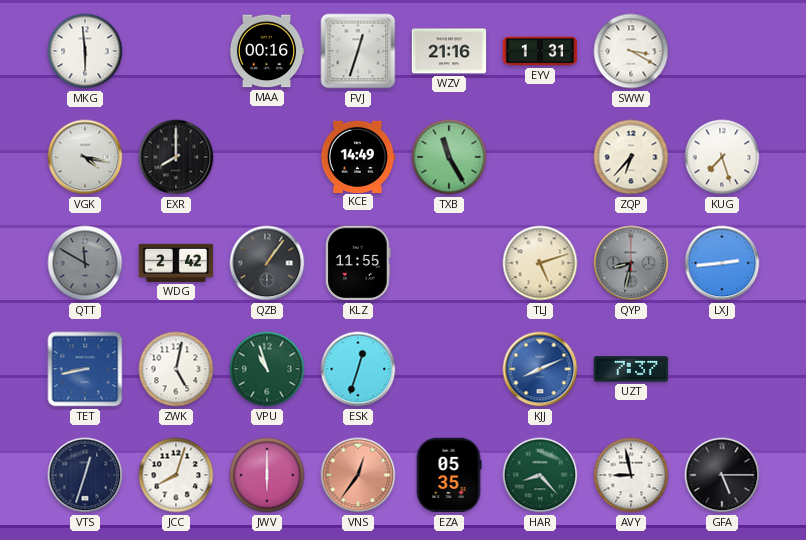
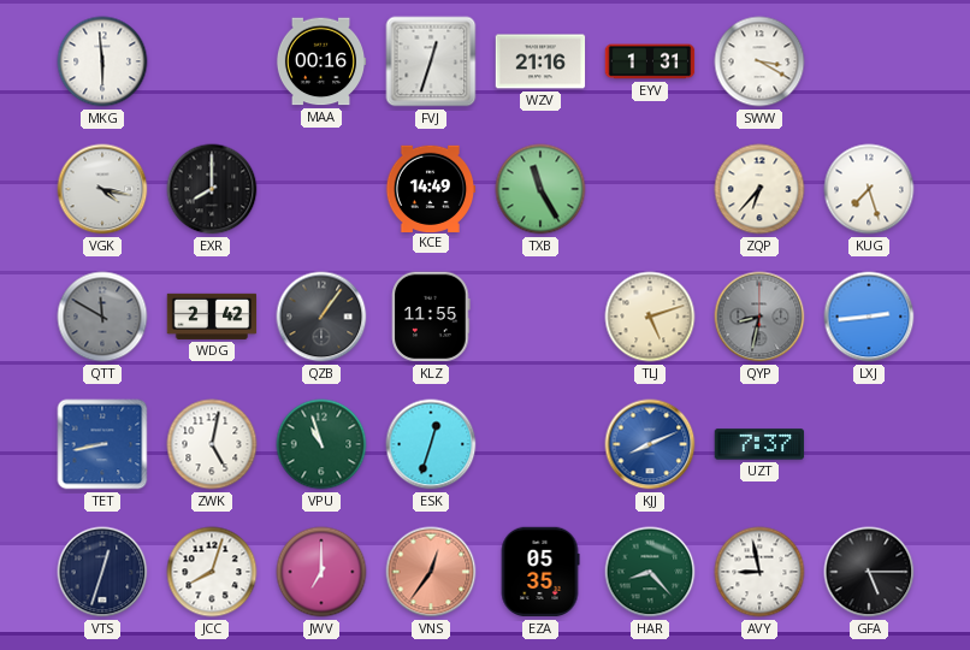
JWV: 6:00 -> 7:00 (321, 572)
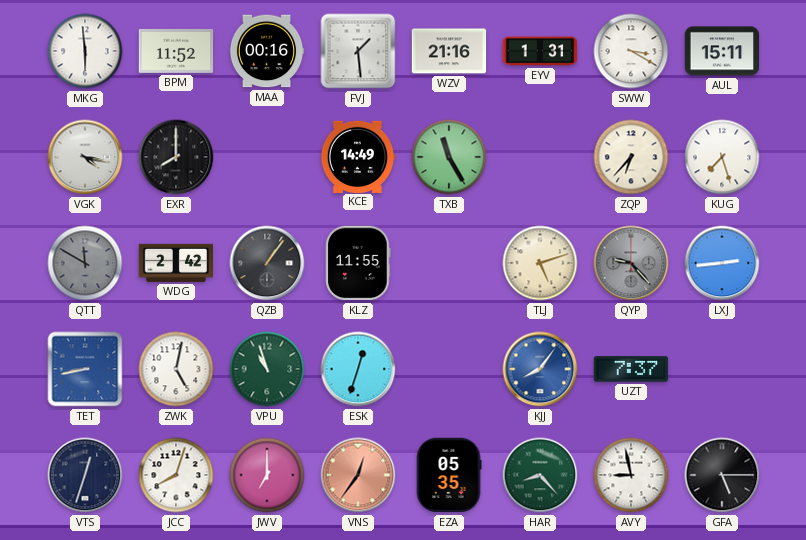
BPM: none -> 11:52 (176, 51)
FVJ: 12:33 -> 1:29 (358, 51)
AUL: none -> 15:11 (722, 51)
QYP: 8:32 -> 9:23 (631, 263)
KJJ: 8:11 -> 8:06 (540, 369)
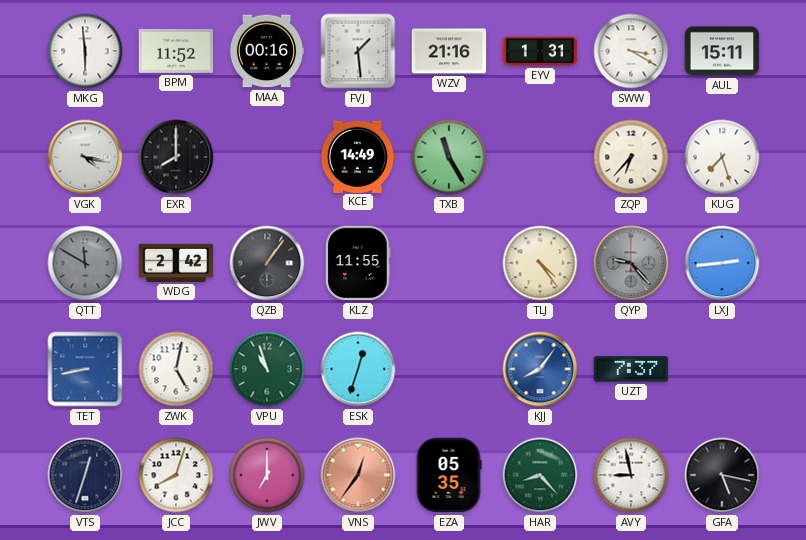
TLJ: 5:12 -> 4:24 (540, 263)
GFA: 5:15 -> 5:17 (722, 475)
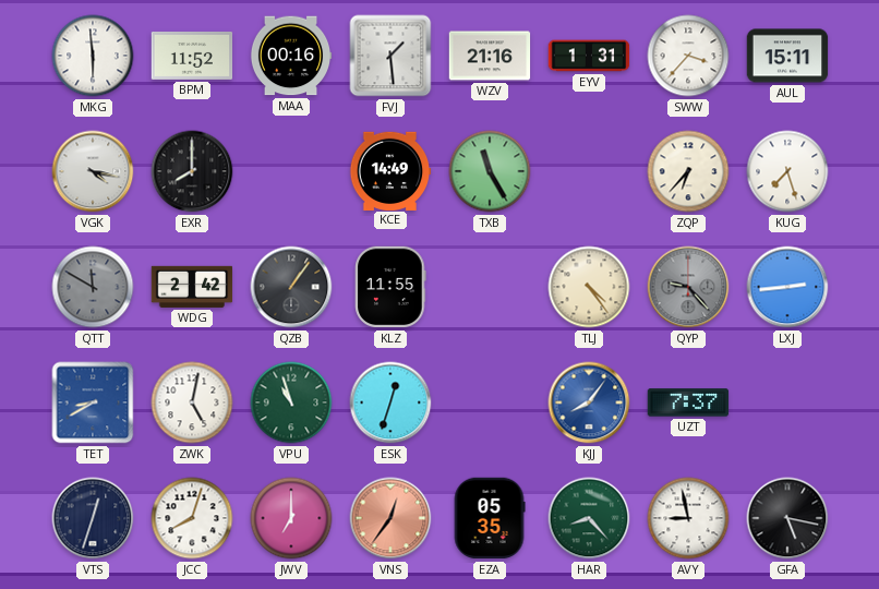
SWW: 3:20 -> 3:37 (688, 56)
TET: 8:43 -> 8:40 (93, 402)
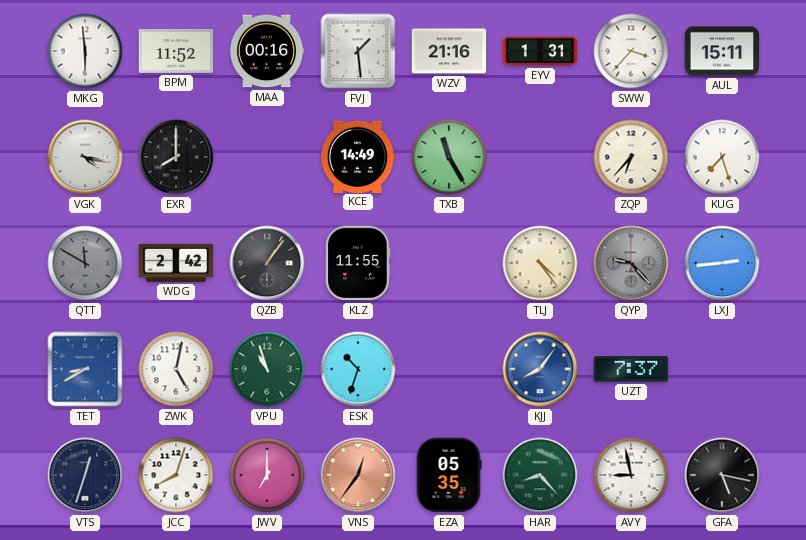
ESK: 12:33 -> 10:33 (358, 369)
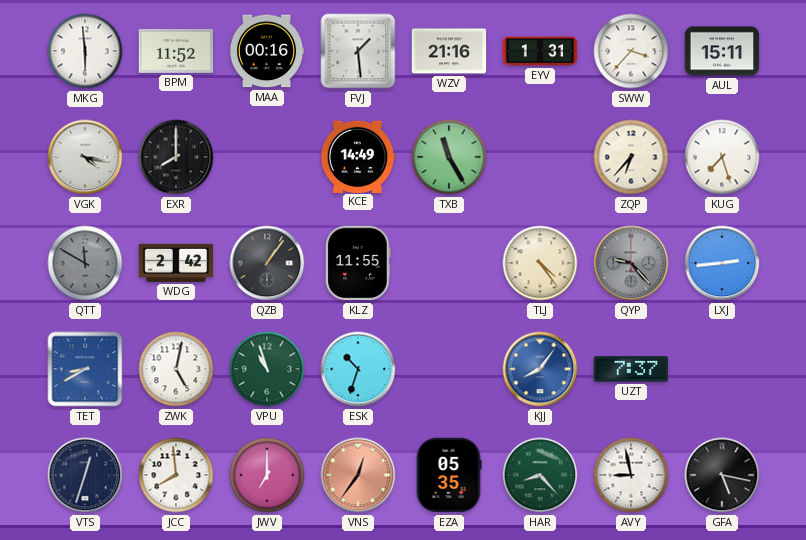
JCC: 8:03 -> 7:59 (176, 475)
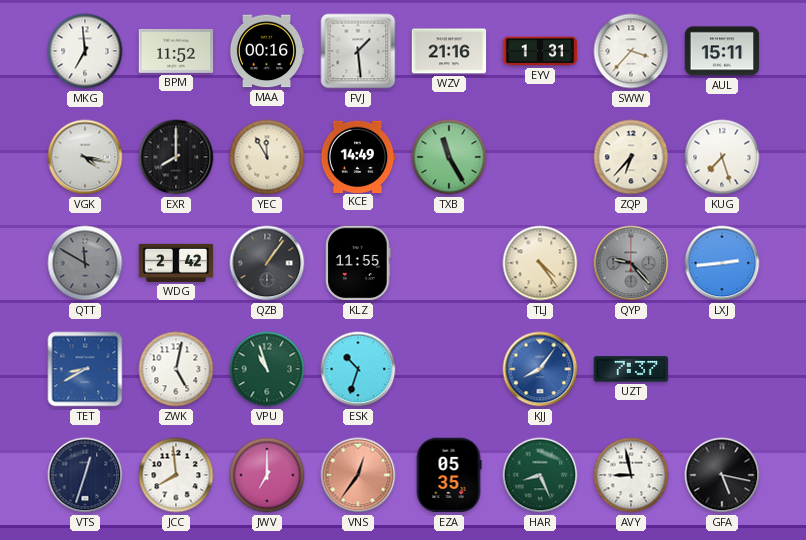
MKG: 5:59 -> 6:59 (85, 51)
YEC: none -> 11:55 (267, 157)
HAR: 8:23 -> 8:26 (540, 475)
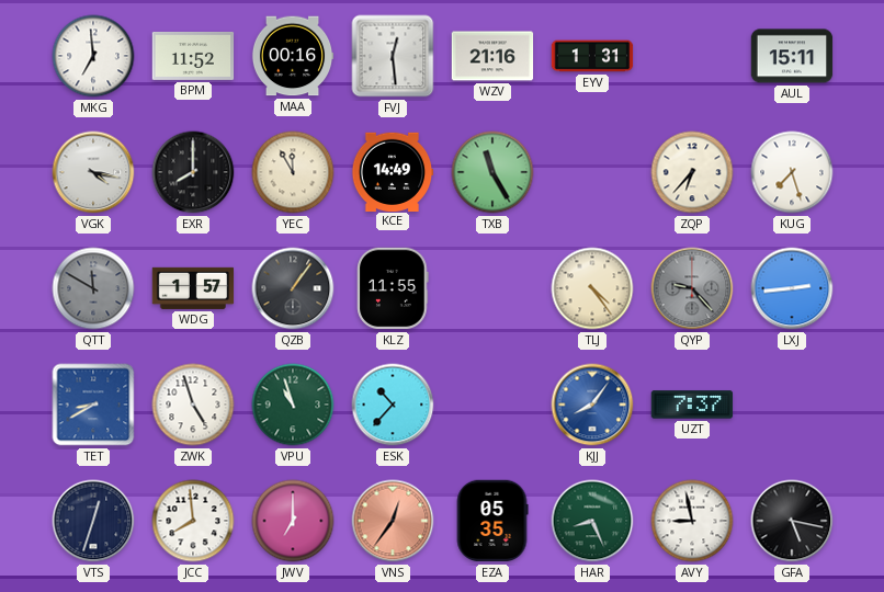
FVJ: 1:29 -> 12:29 (393, 56)
SWW: 3:37 -> none (631, 51)
WDG: 2:42 -> 1:57 (193, 288)
ZWK: 5:02 -> 4:57 (193, 405)
ESK: 10:33 -> 10:37 (393, 405)
